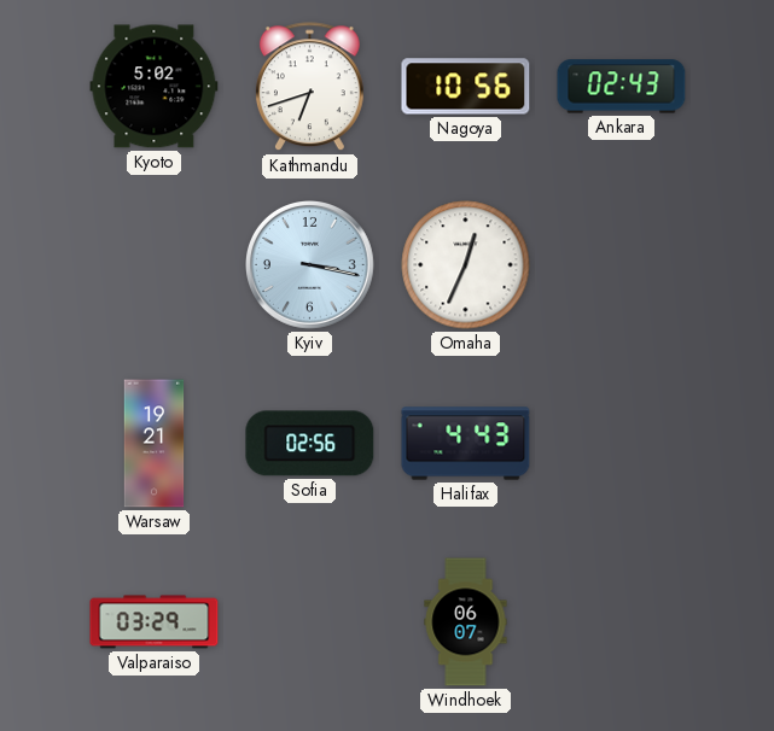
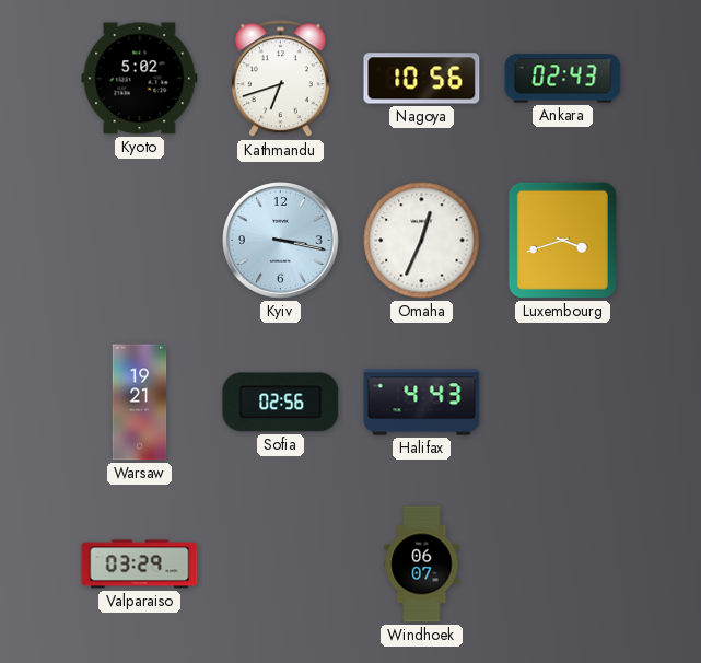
Luxembourg: none -> 3:42 (562, 240)
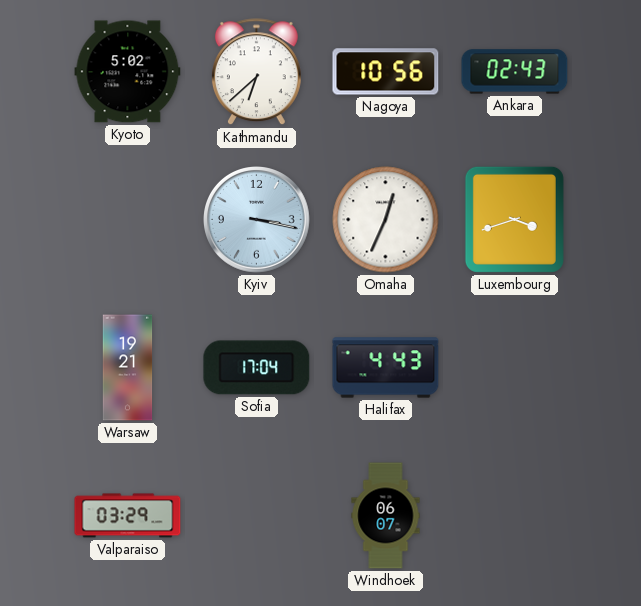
Kathmandu: 6:42 -> 6:38 (256, 72)
Sofia: 02:56 -> 17:04 (257, 368)
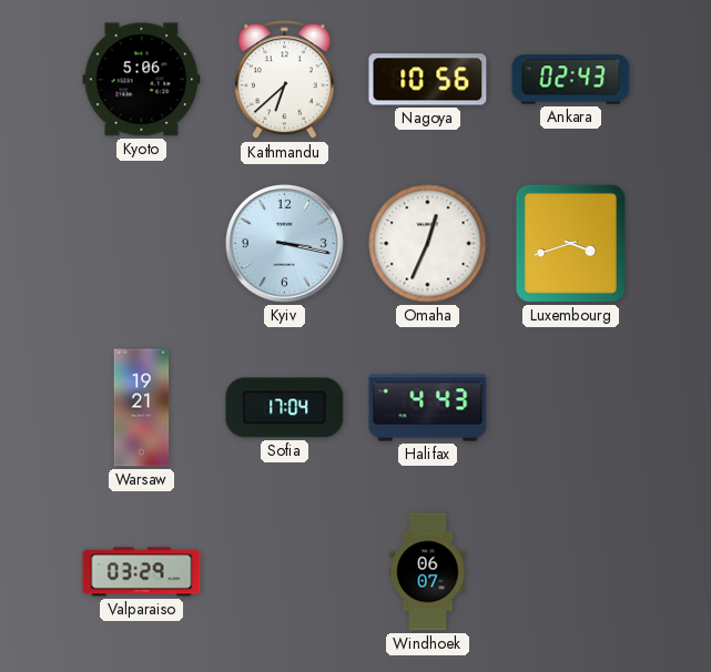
Kyoto: 5:02 -> 5:06 (142, 80)
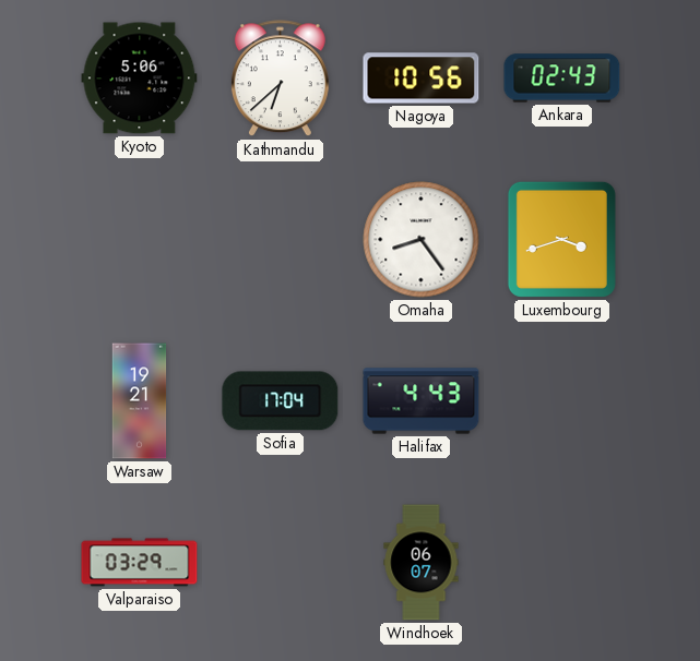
Kyiv: 3:17 -> none (285, 244)
Omaha: 12:34 -> 8:24 (422, 240)
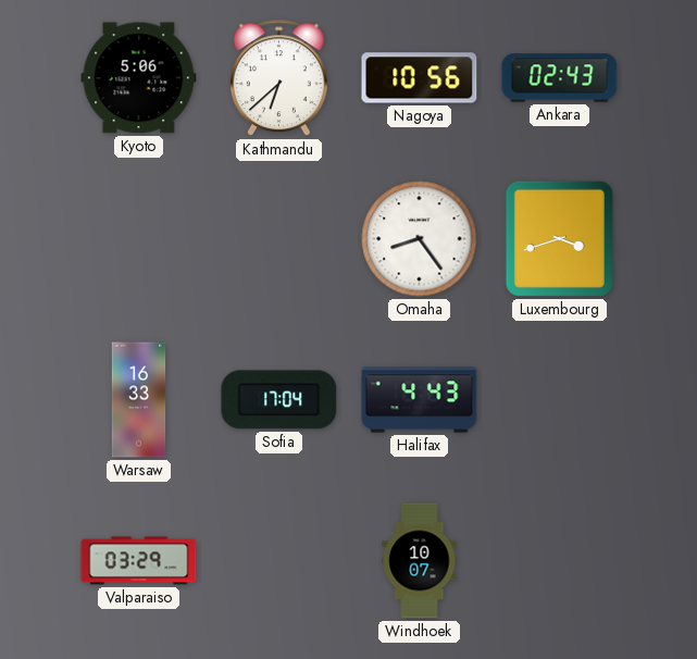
Warsaw: 19:21 -> 16:33 (139, 400)
Windhoek: 06:07 -> 10:07 (420, 561)
